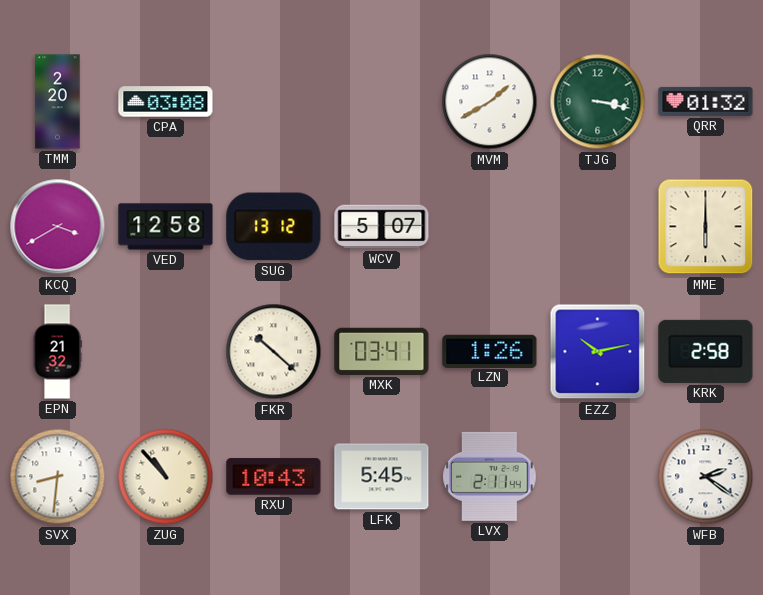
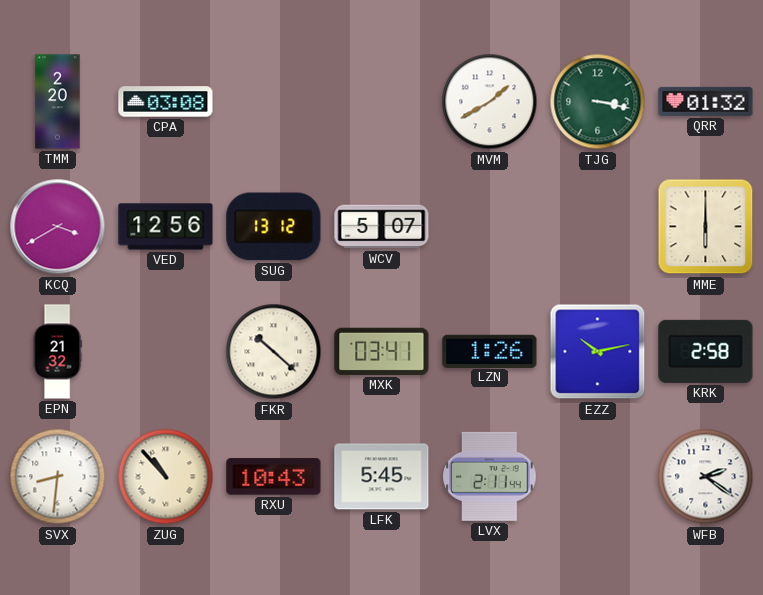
VED: 12:58 -> 12:56 (166, 227)
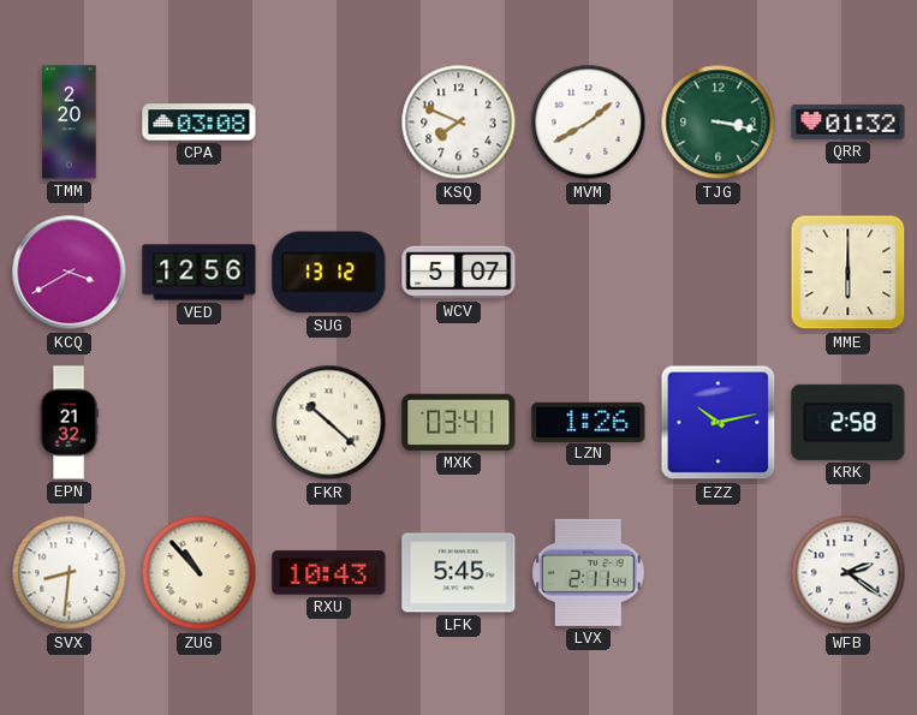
KSQ: none -> 7:49 (459, 123)
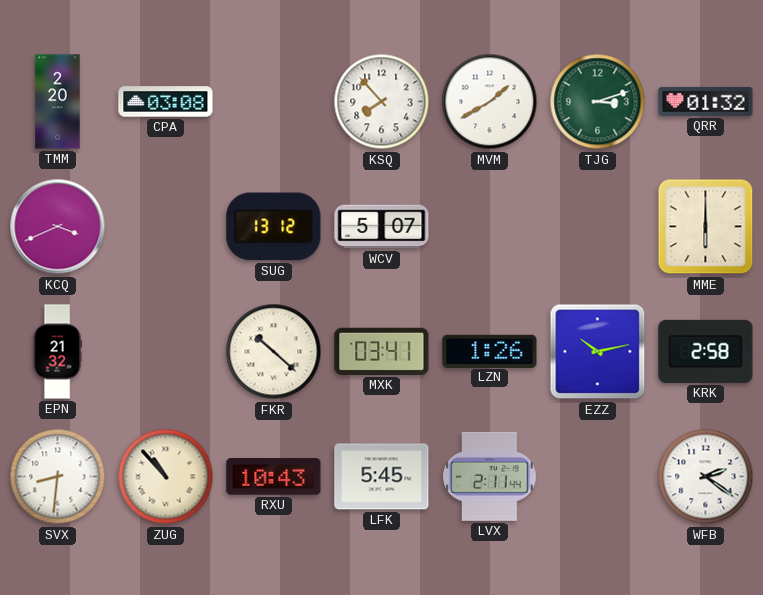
KSQ: 7:49 -> 7:53 (382, 102)
TJG: 3:17 -> 3:12 (598, 102)
KCQ: 3:40 -> 3:41 (58, 227)
VED: 12:56 -> none (200, 273)
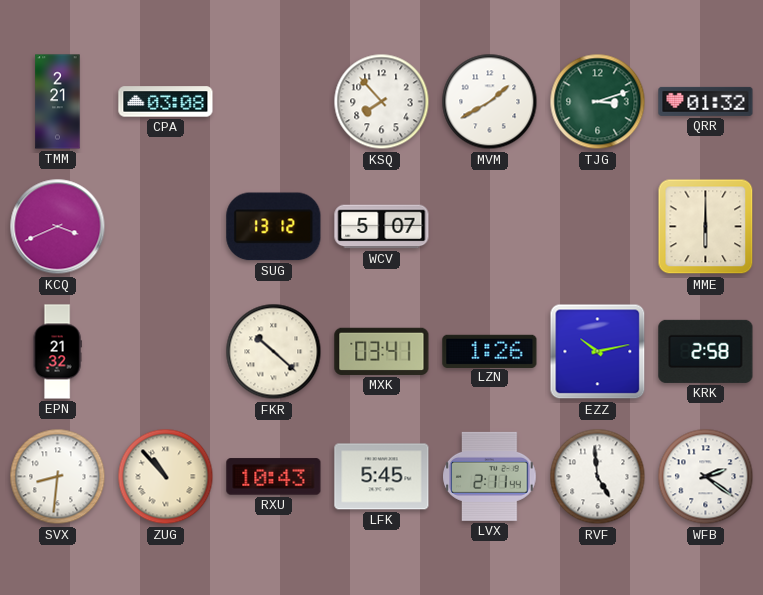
TMM: 2:20 -> 2:21 (58, 102)
RVF: none -> 4:59 (598, 477)
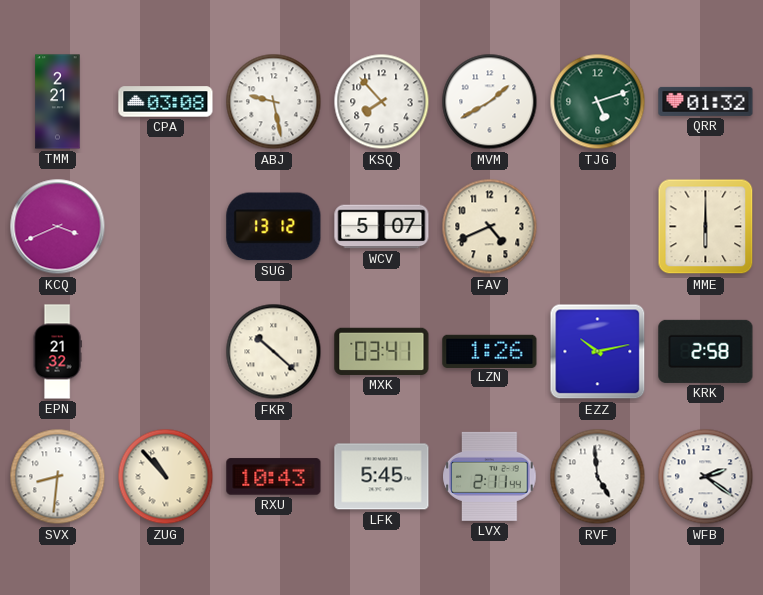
ABJ: none -> 9:28 (274, 102)
TJG: 3:12 -> 5:12 (598, 102)
FAV: none -> 4:41 (490, 227)
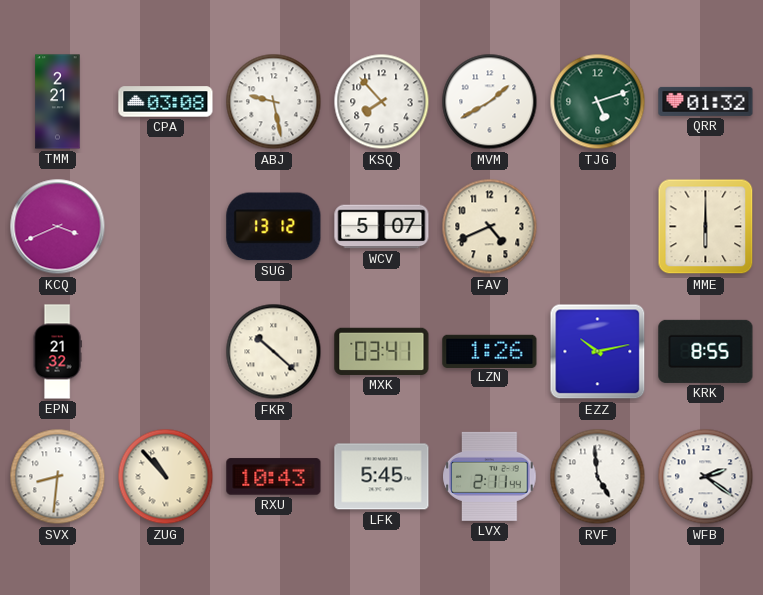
KRK: 2:58 -> 8:55 (706, 351)
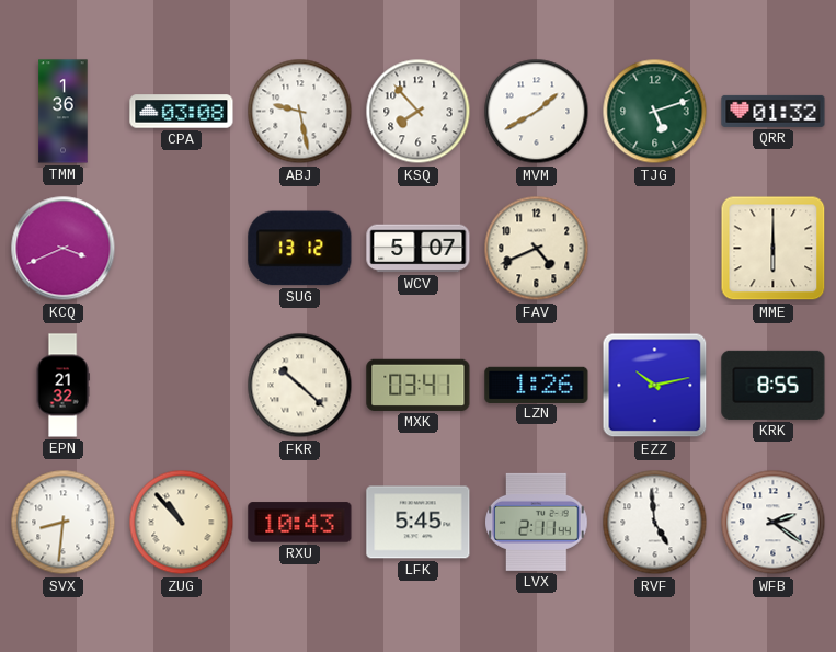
TMM: 2:21 -> 1:36 (64, 112)
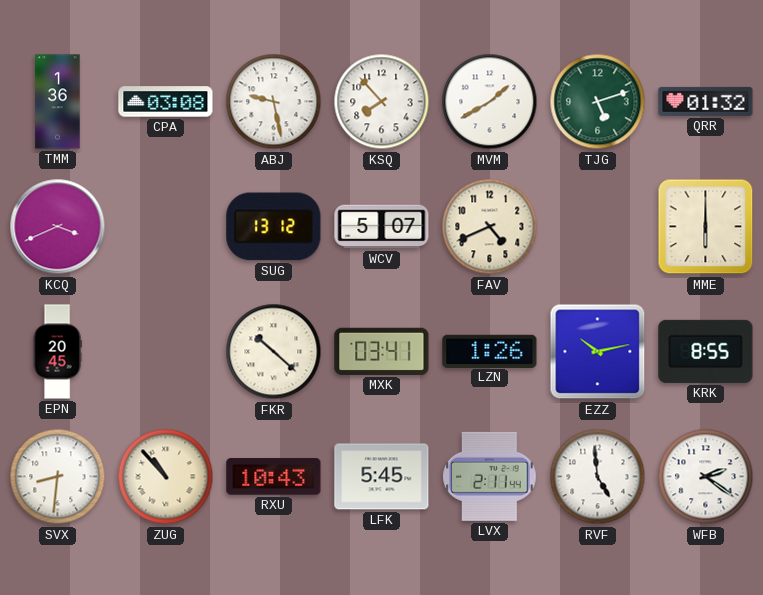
EPN: 21:32 -> 20:45 (57, 352)
